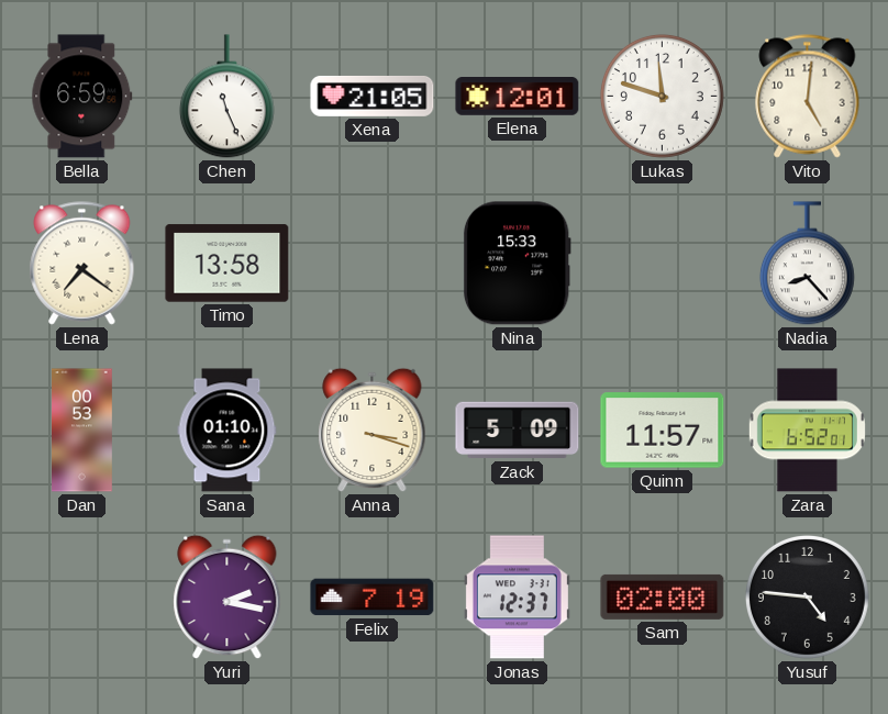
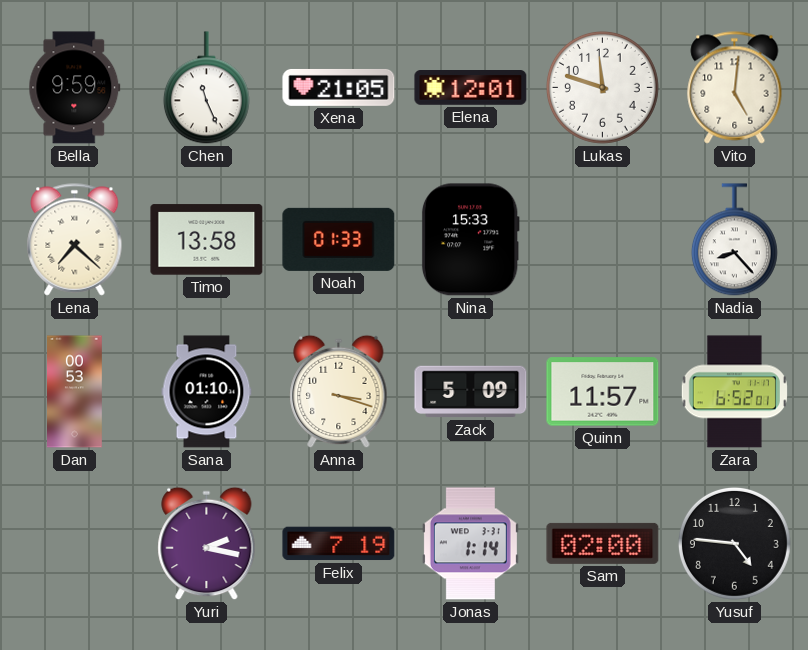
Bella: 6:59 -> 9:59 (75, 88)
Lena: 7:21 -> 7:22 (75, 240)
Noah: none -> 01:33 (339, 239)
Jonas: 12:37 -> 1:14 (470, 544)
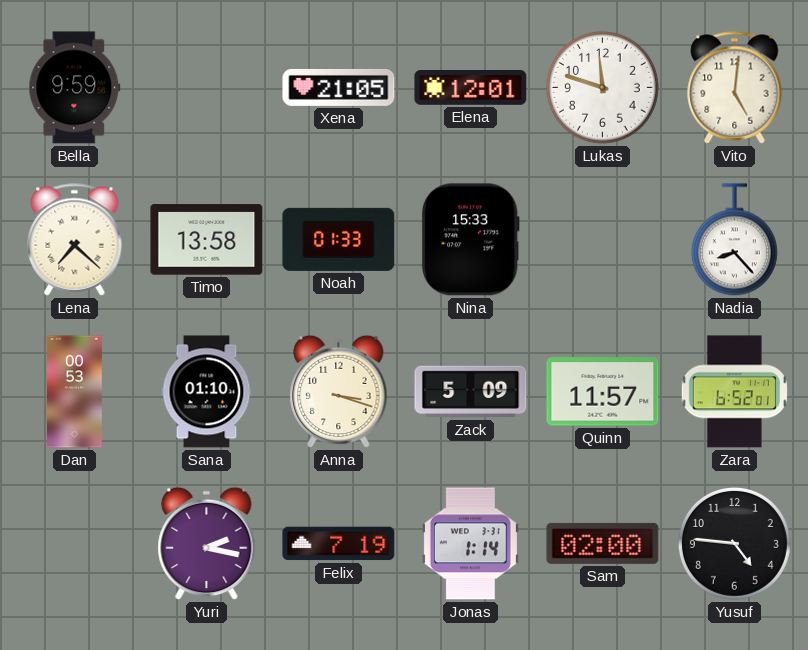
Chen: 11:26 -> none (206, 88)
